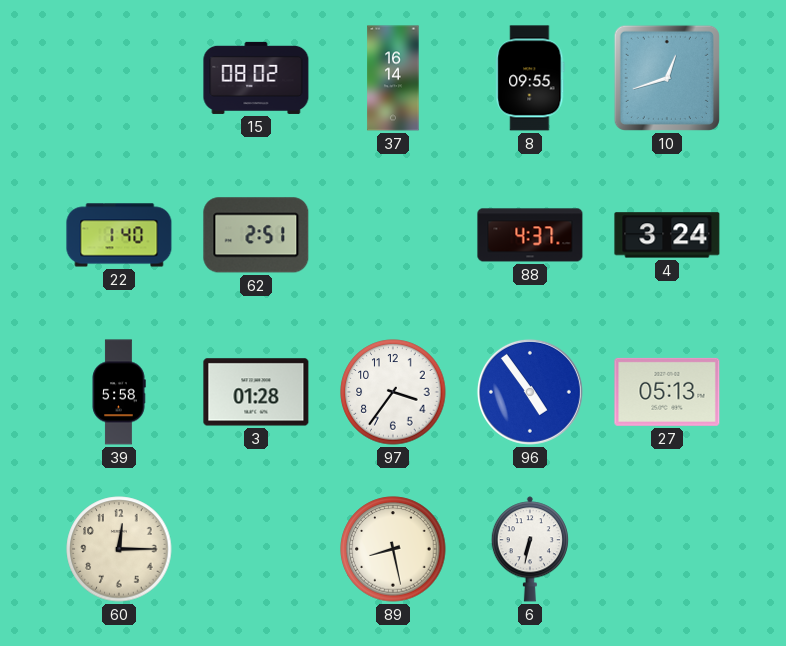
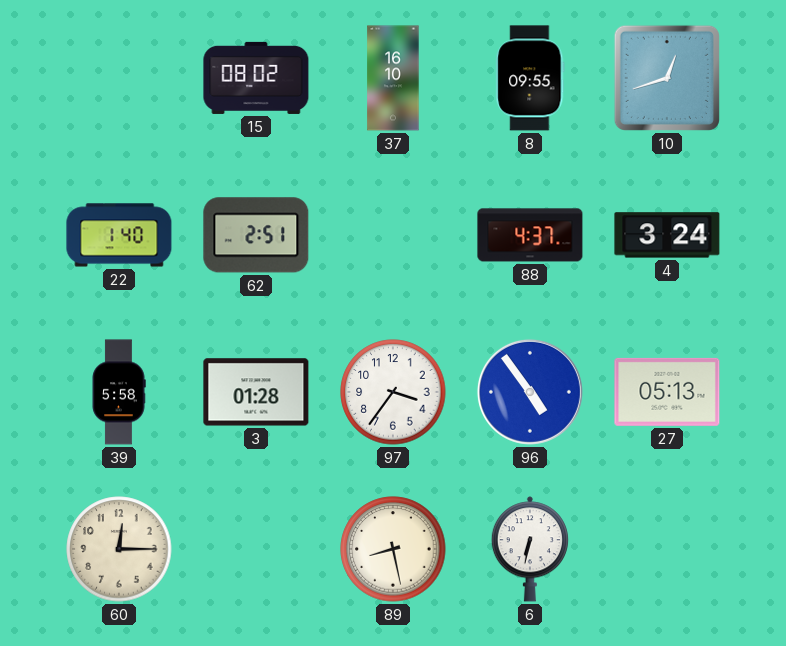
37: 16:14 -> 16:10 (393, 78)
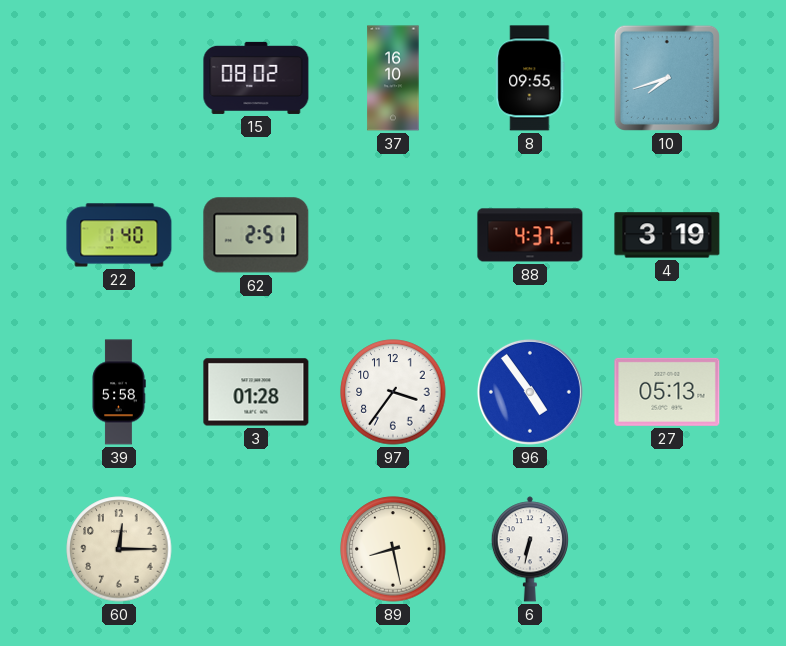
10: 12:42 -> 7:42 (667, 78)
4: 3:24 -> 3:19 (667, 235)
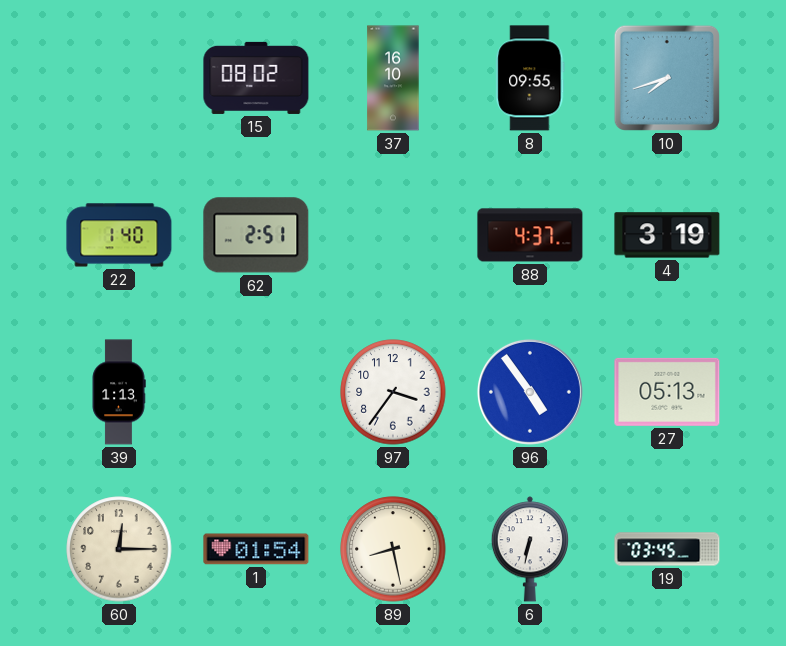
39: 5:58 -> 1:13 (119, 392)
3: 01:28 -> none (256, 392)
1: none -> 01:54 (256, 549)
19: none -> 03:45 (667, 549)
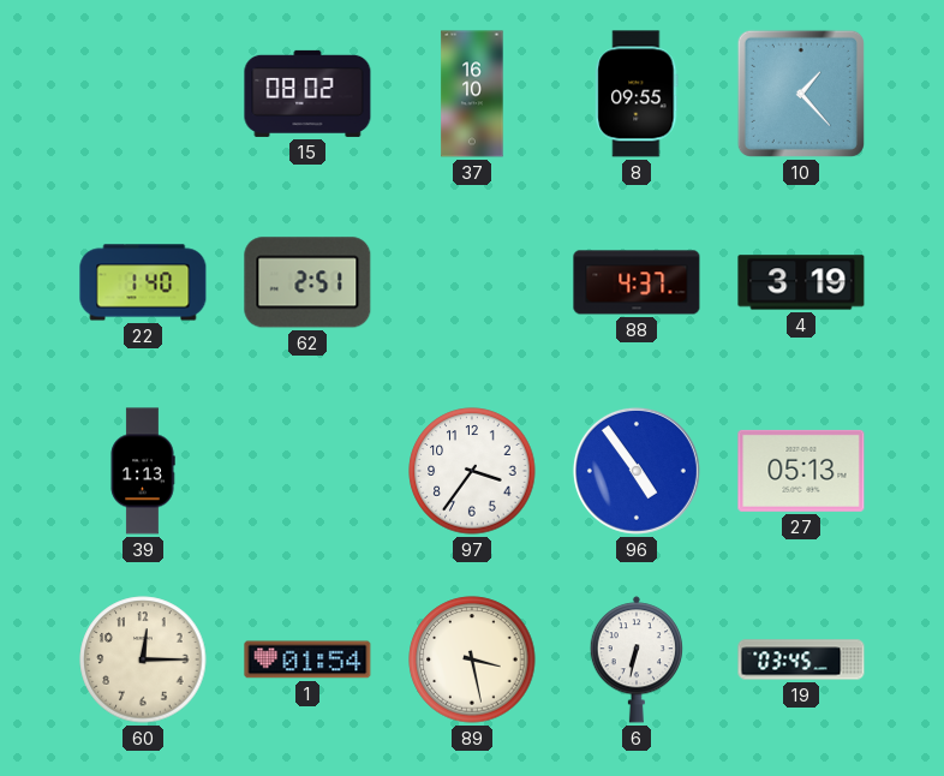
10: 7:42 -> 1:23 (801, 94)
89: 8:28 -> 3:28 (472, 659)
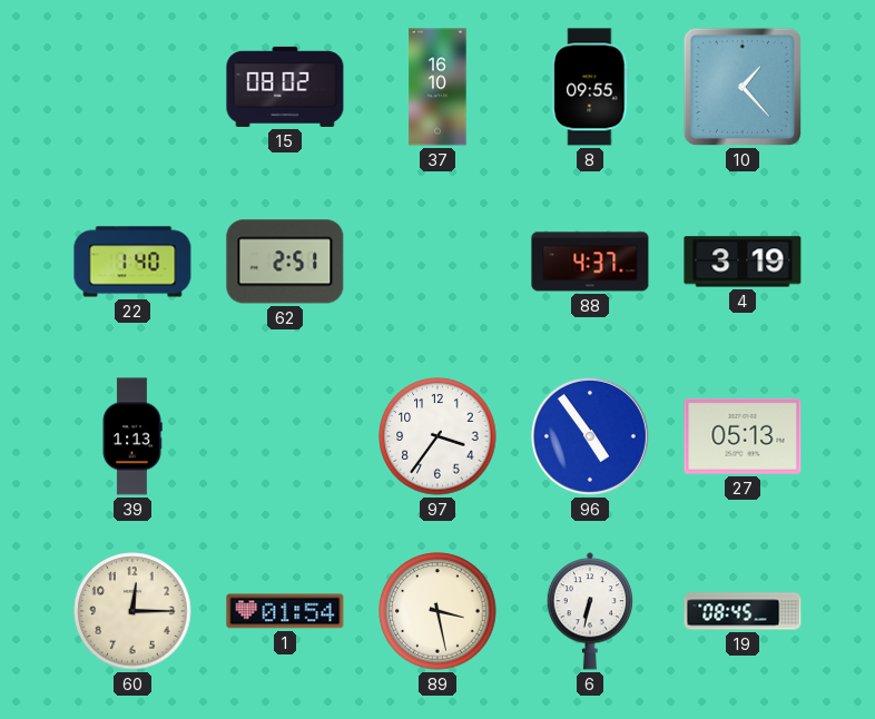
19: 03:45 -> 08:45 (743, 611)
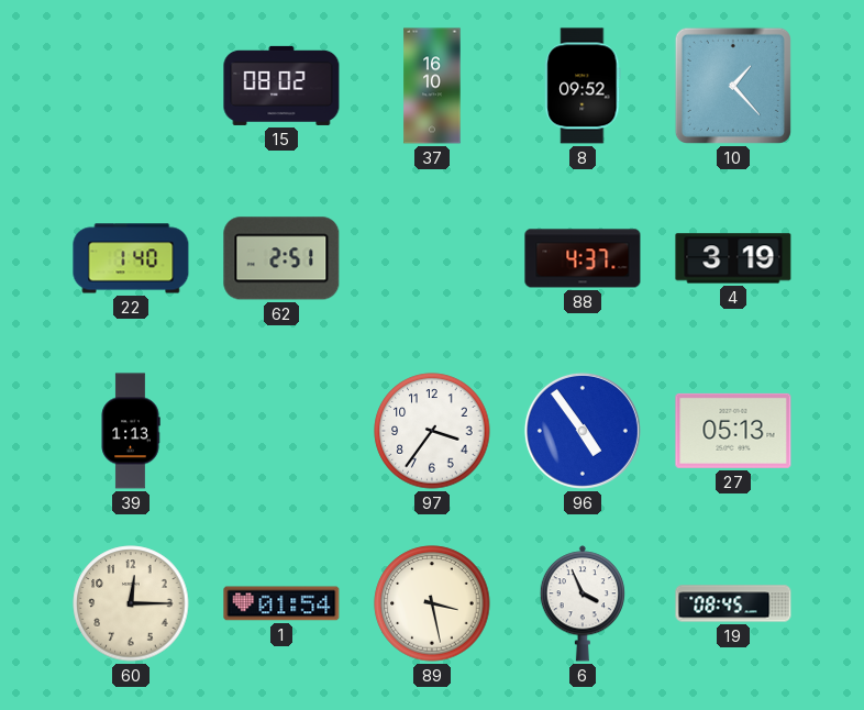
8: 09:55 -> 09:52 (583, 86)
6: 6:32 -> 3:56 (581, 603)
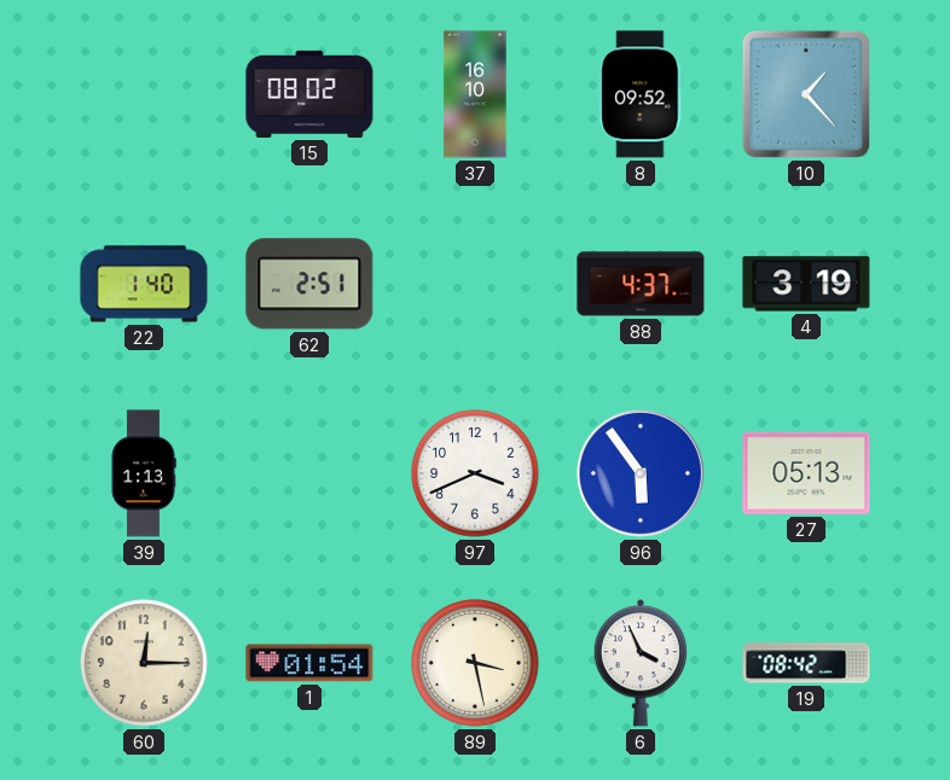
97: 3:36 -> 3:41 (475, 473)
96: 4:54 -> 5:54 (641, 473)
19: 08:45 -> 08:42 (806, 663)
